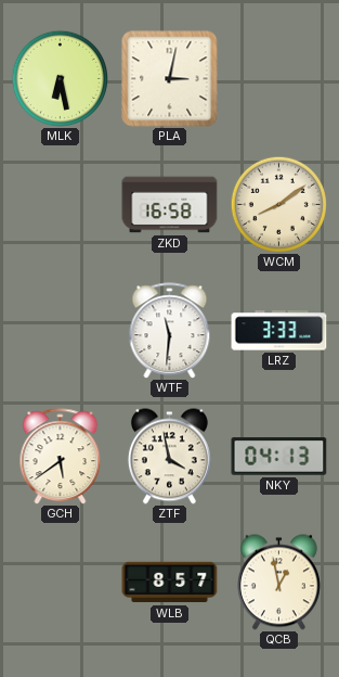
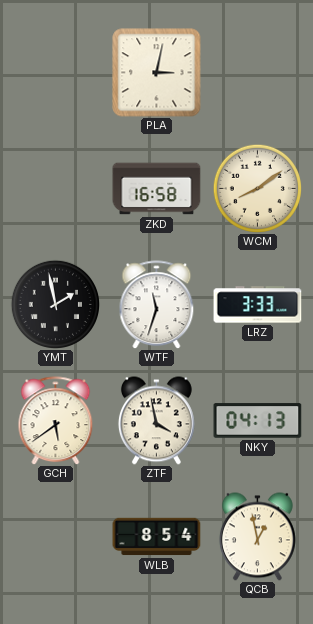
MLK: 6:28 -> none (60, 78)
YMT: none -> 1:58 (55, 304)
WTF: 11:31 -> 11:33 (157, 305)
WLB: 8:57 -> 8:54 (157, 537)
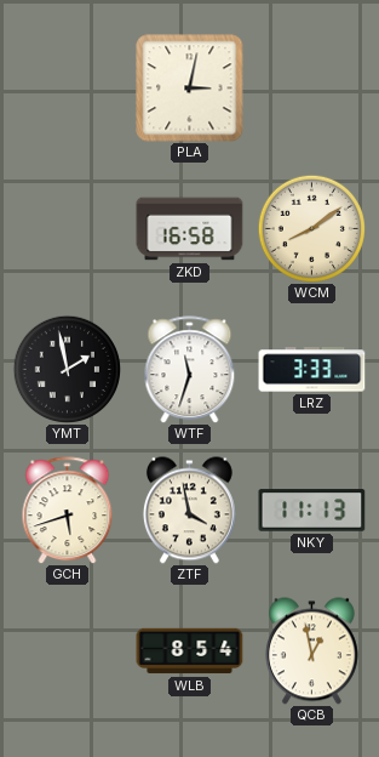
GCH: 5:39 -> 5:42 (68, 511)
NKY: 04:13 -> 11:13 (312, 511)
